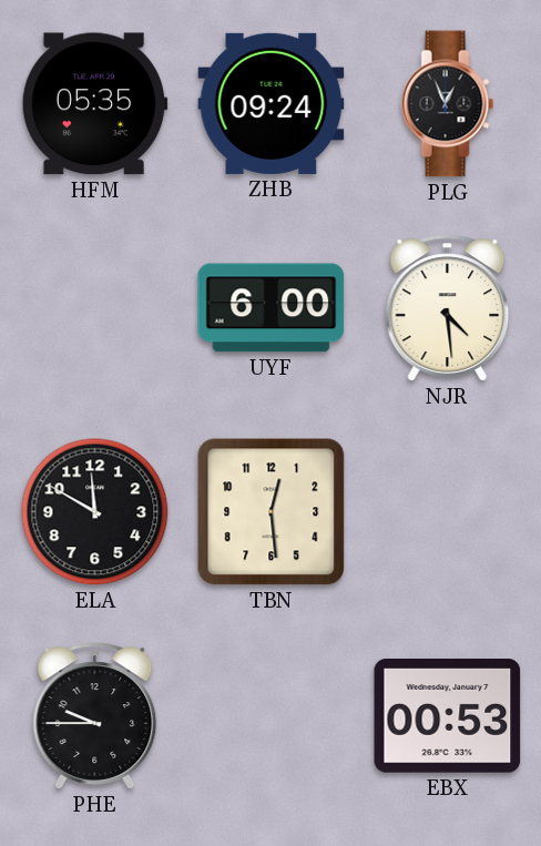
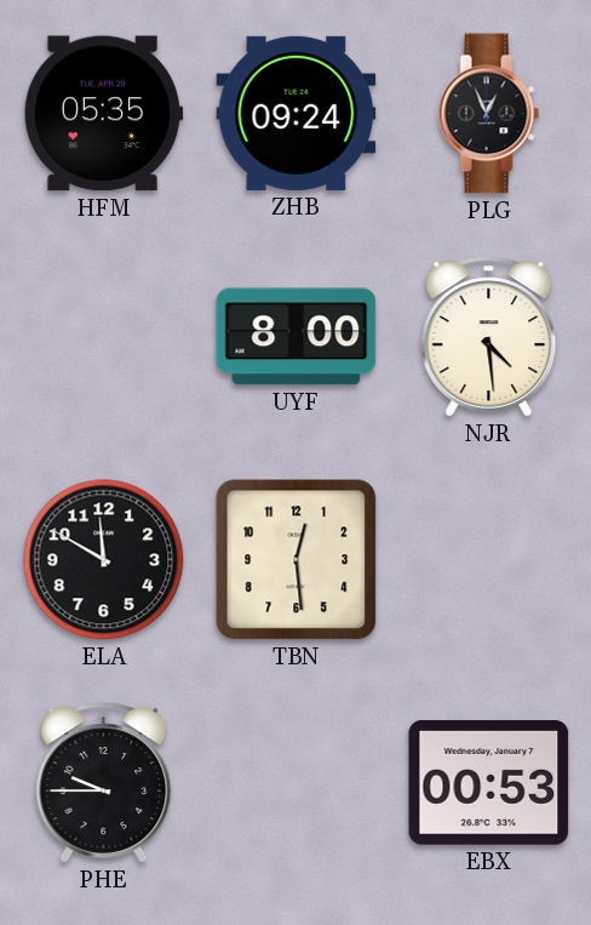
UYF: 6:00 -> 8:00 (297, 337)
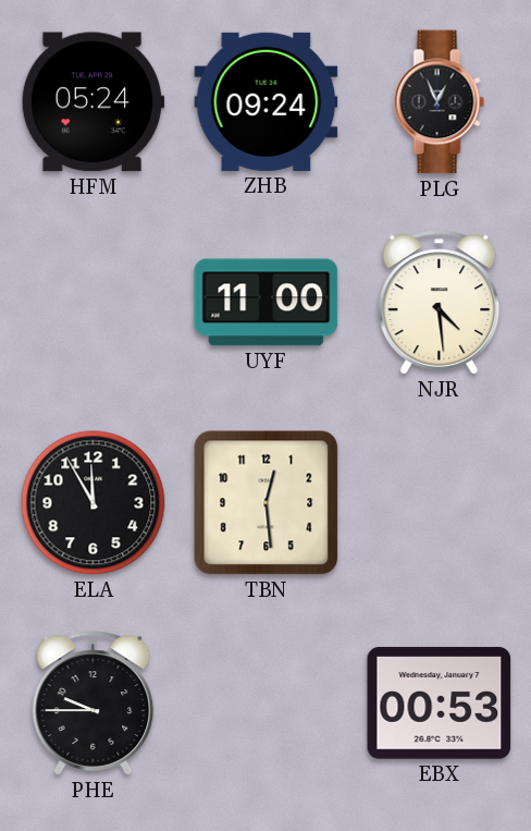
HFM: 05:35 -> 05:24 (92, 102)
UYF: 8:00 -> 11:00 (267, 303)
ELA: 11:50 -> 11:55 (94, 503)
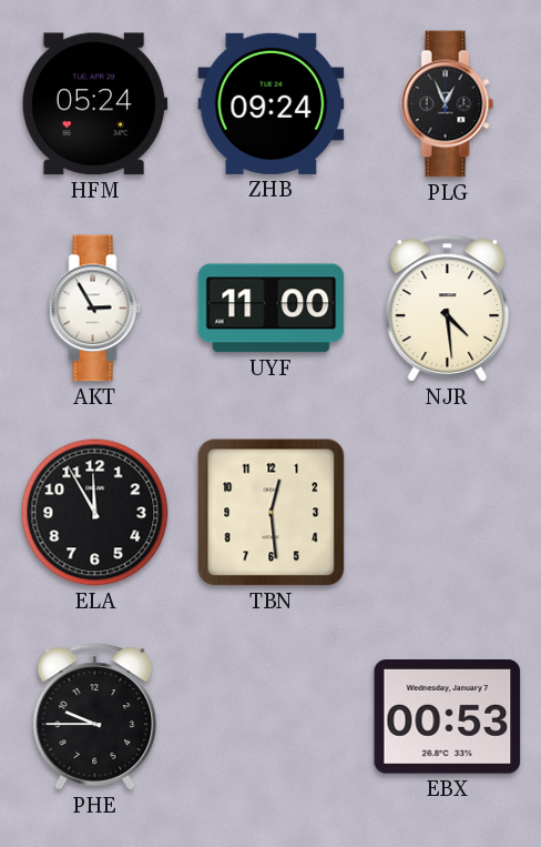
AKT: none -> 2:55 (95, 309)
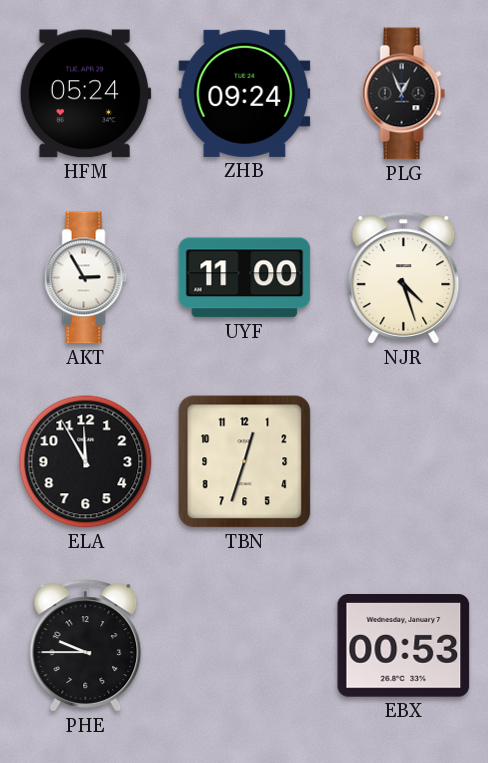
NJR: 4:29 -> 4:27 (404, 278)
TBN: 12:29 -> 12:33 (245, 462)
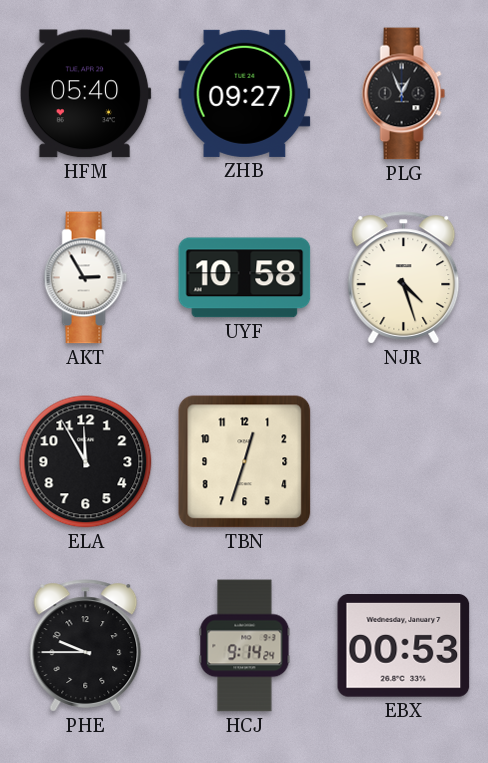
HFM: 05:24 -> 05:40 (85, 94)
ZHB: 09:24 -> 09:27 (245, 93)
UYF: 11:00 -> 10:58 (245, 278)
HCJ: none -> 9:14 (245, 646)
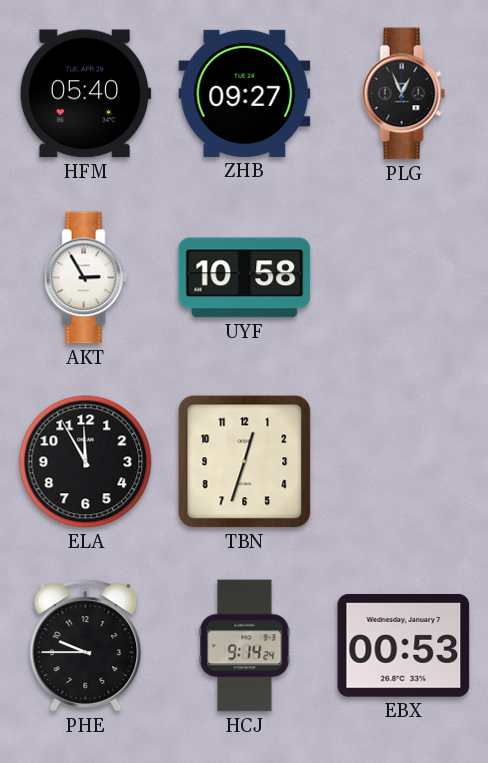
NJR: 4:27 -> none (404, 278)
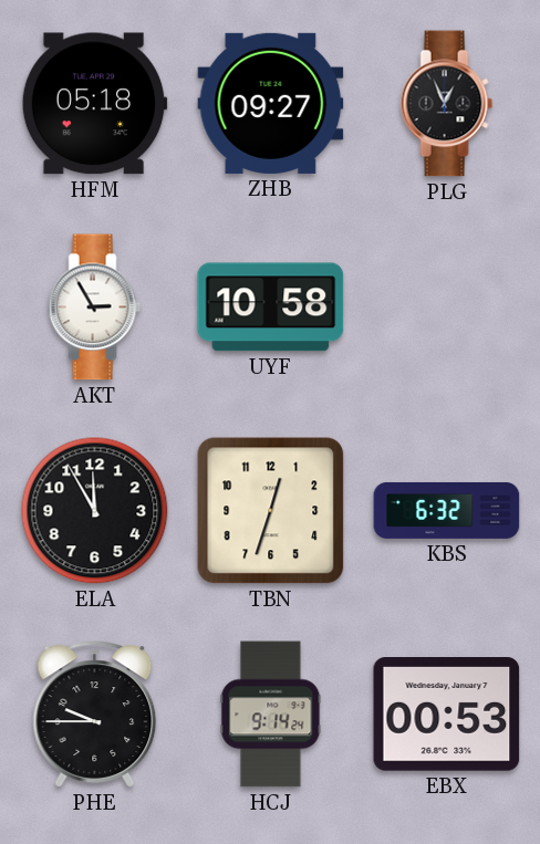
HFM: 05:40 -> 05:18 (94, 104)
KBS: none -> 6:32 (447, 510)
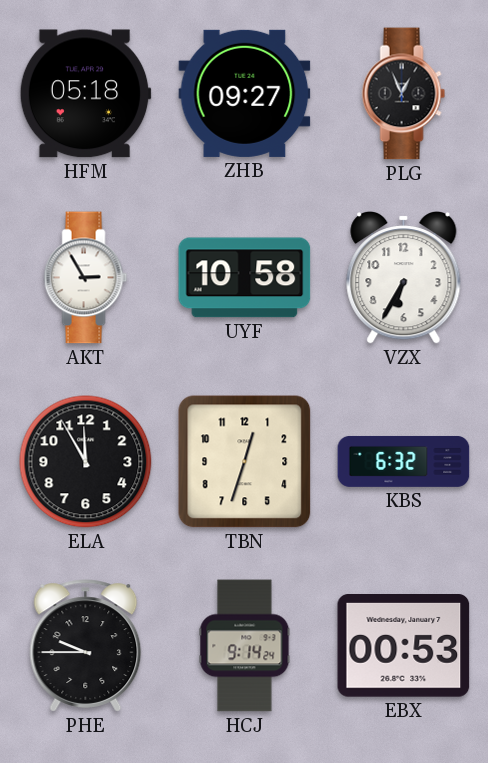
VZX: none -> 6:35 (404, 278)
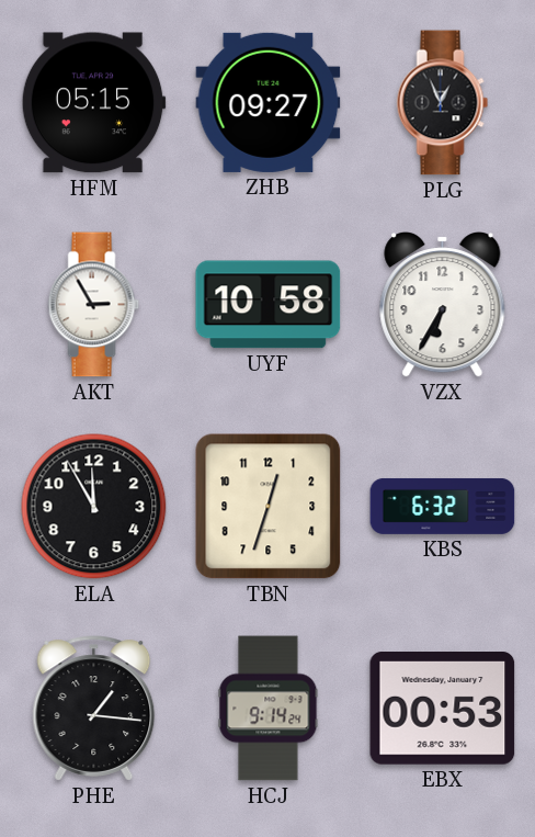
HFM: 05:18 -> 05:15 (93, 103)
PHE: 9:45 -> 1:16 (94, 709)
